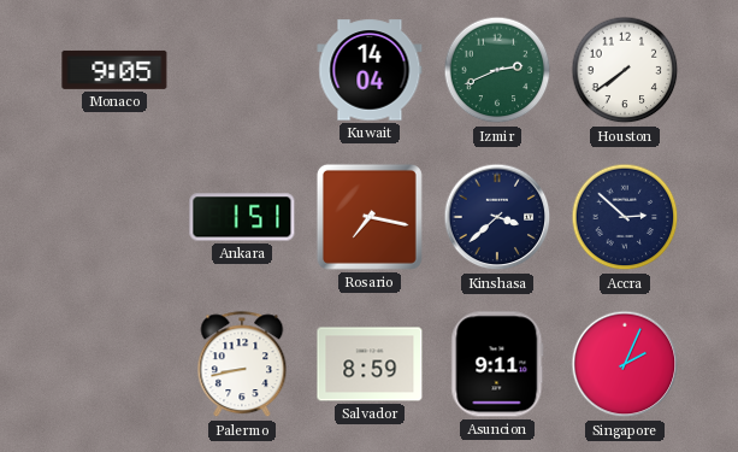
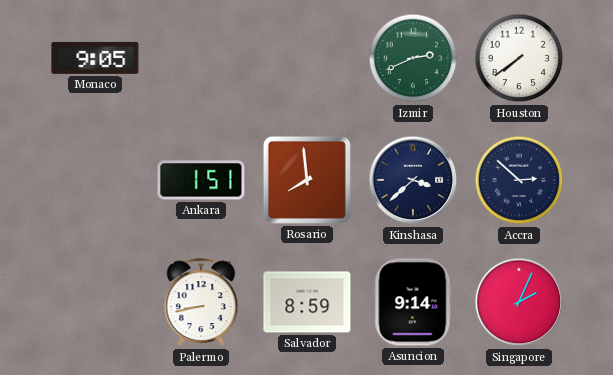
Kuwait: 14:04 -> none (370, 70)
Rosario: 7:17 -> 7:59 (307, 180)
Asuncion: 9:11 -> 9:14 (413, 302)
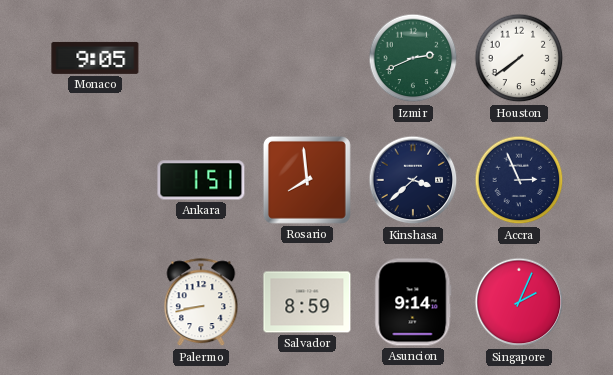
Accra: 2:52 -> 2:56 (519, 180)
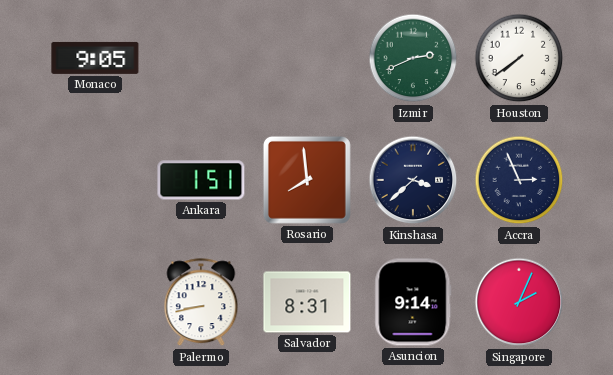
Salvador: 8:59 -> 8:31 (307, 302)
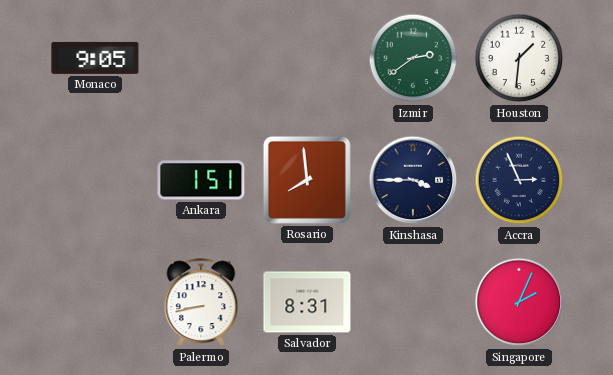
Izmir: 2:41 -> 2:39 (413, 58)
Houston: 7:39 -> 1:31 (519, 58)
Kinshasa: 3:38 -> 3:45 (413, 180)
Asuncion: 9:14 -> none (413, 302)
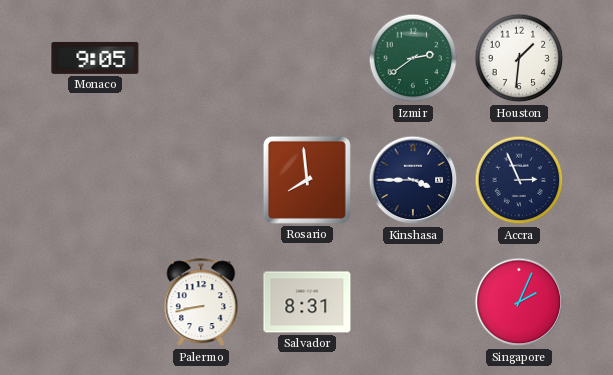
Ankara: 1:51 -> none (201, 180)
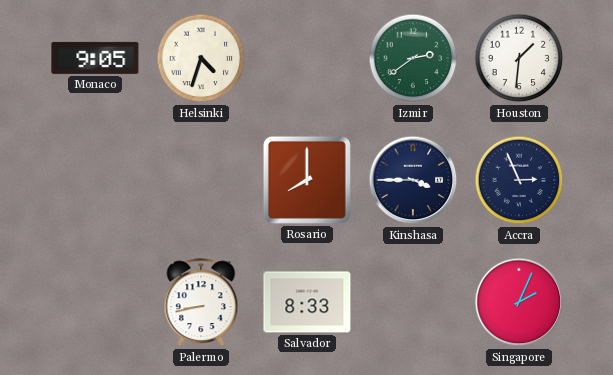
Helsinki: none -> 4:33 (201, 58)
Rosario: 7:59 -> 8:00 (307, 180)
Salvador: 8:31 -> 8:33 (307, 302)
